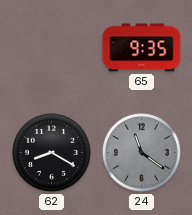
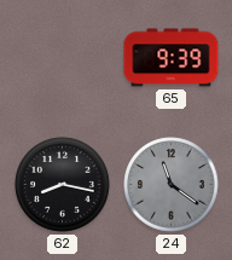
65: 9:35 -> 9:39 (172, 58)
62: 8:20 -> 8:17 (63, 185)
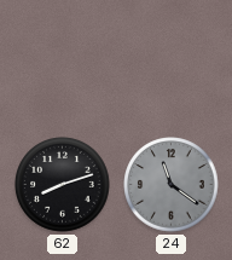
65: 9:39 -> none (172, 58)
62: 8:17 -> 8:12 (63, 185)
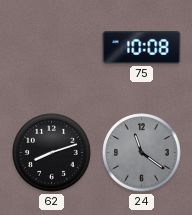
75: none -> 10:08 (142, 48)
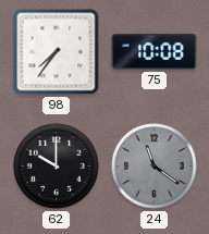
98: none -> 7:36 (57, 52)
62: 8:12 -> 10:00 (57, 167)
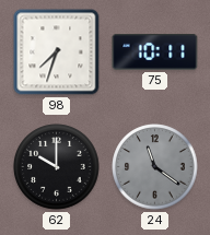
98: 7:36 -> 7:33 (57, 52)
75: 10:08 -> 10:11 (155, 52)
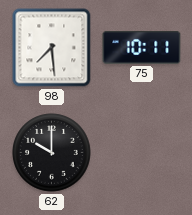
98: 7:33 -> 7:29 (52, 48)
24: 11:21 -> none (155, 167)
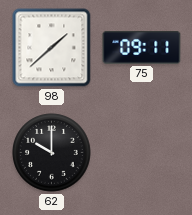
98: 7:29 -> 1:38 (52, 48)
75: 10:11 -> 09:11 (142, 48)
